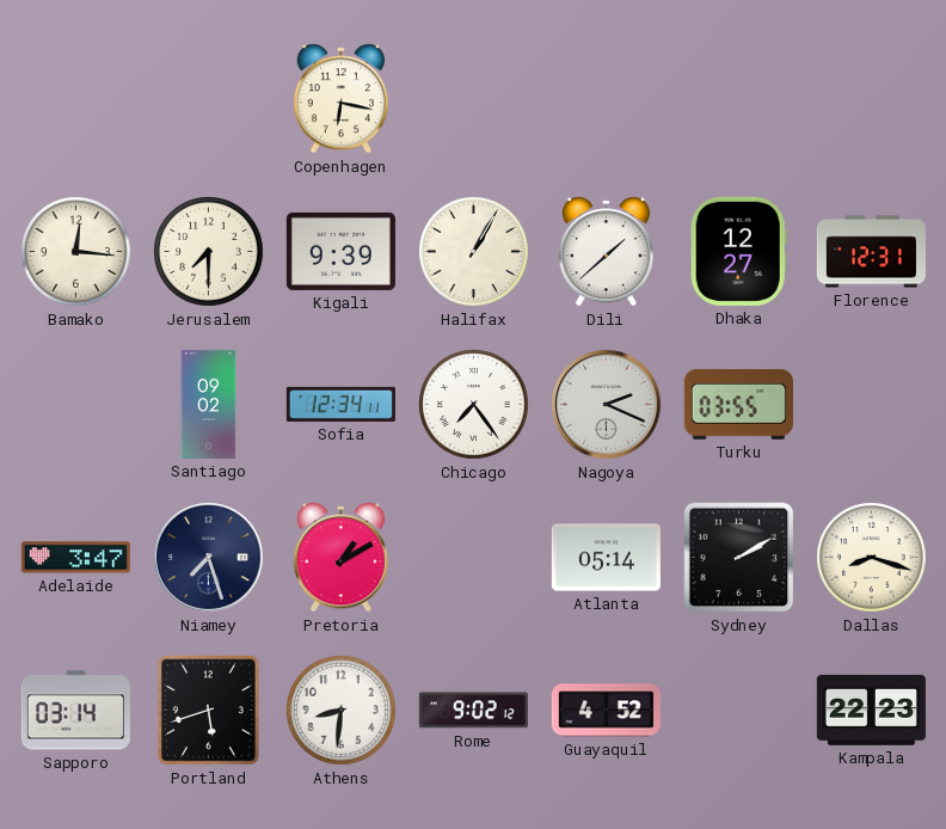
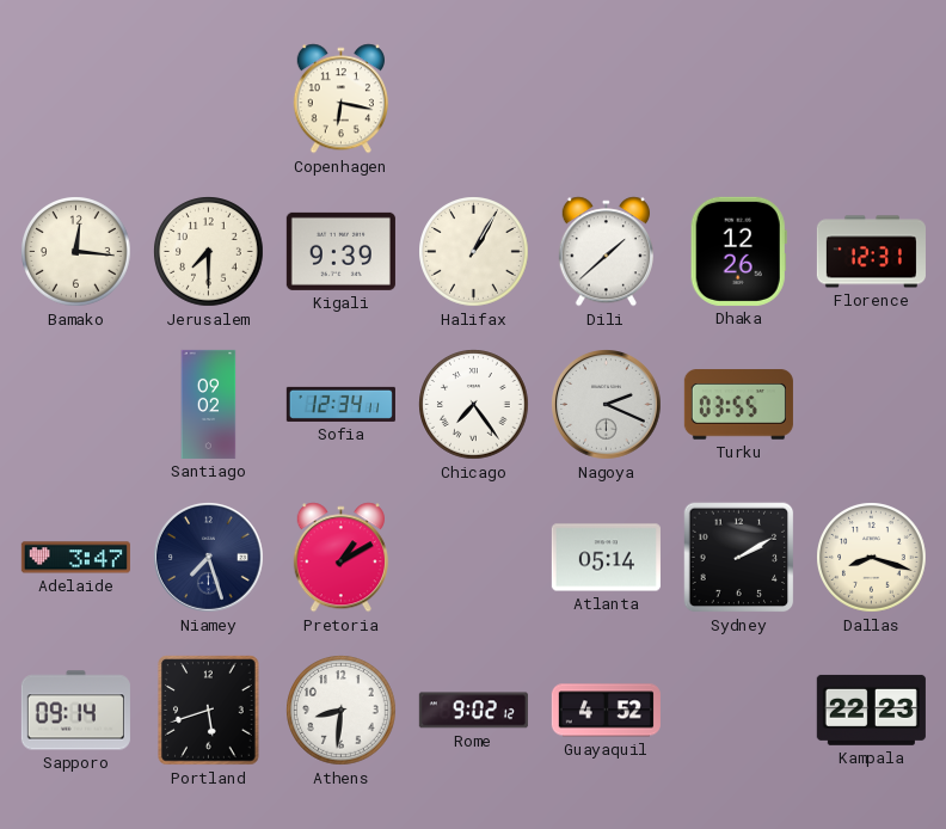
Dhaka: 12:27 -> 12:26 (738, 251)
Sapporo: 03:14 -> 09:14 (75, 711)
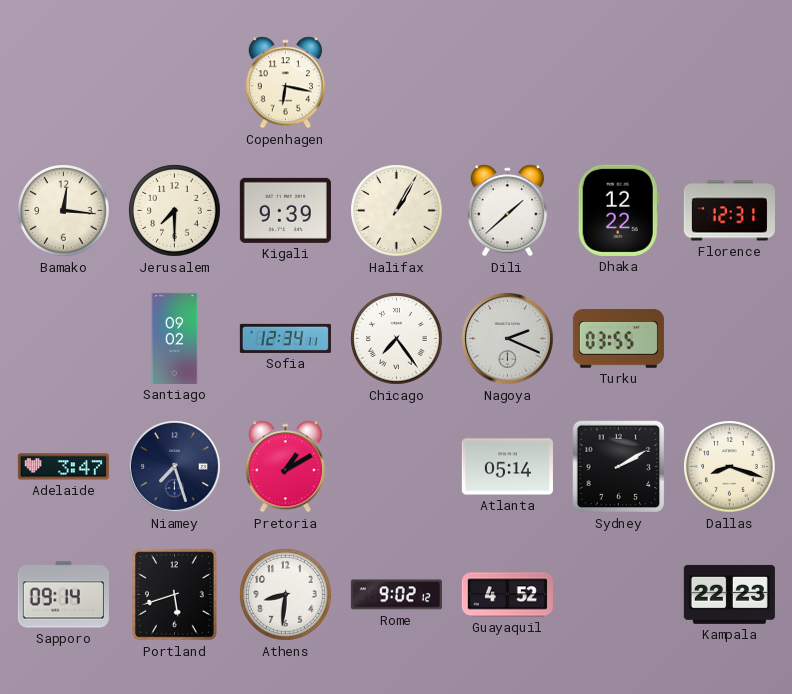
Dhaka: 12:26 -> 12:22 (618, 210)
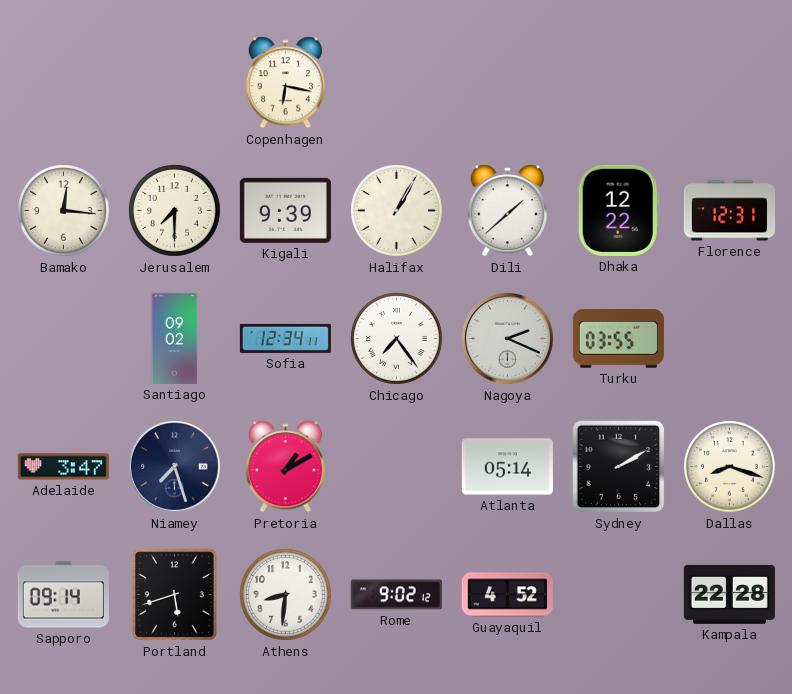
Kampala: 22:23 -> 22:28 (729, 594)
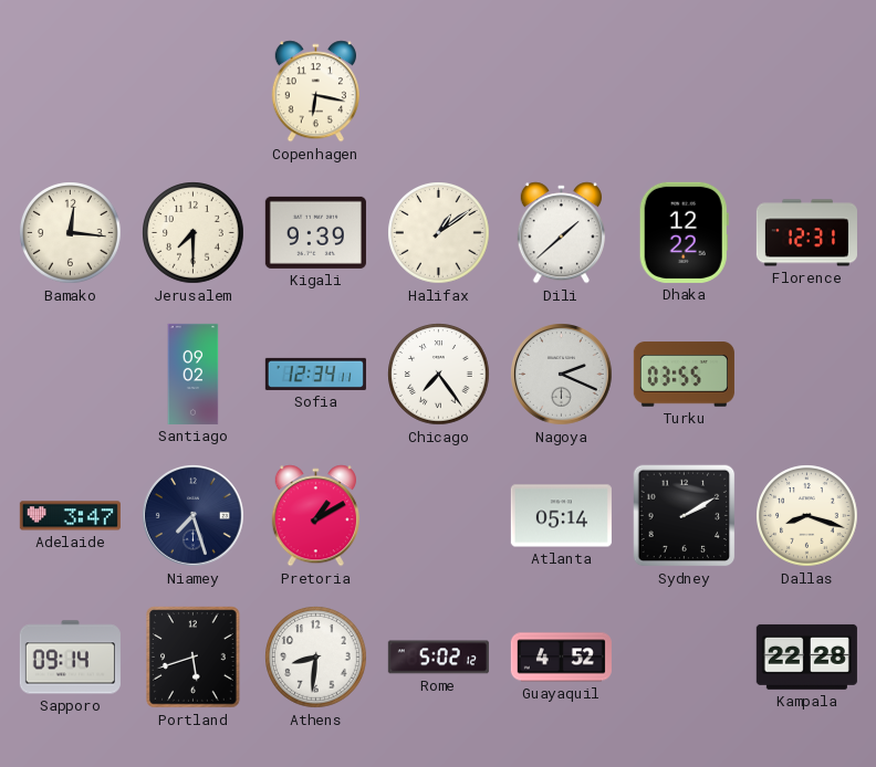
Halifax: 1:05 -> 1:09 (439, 233)
Rome: 9:02 -> 5:02 (438, 658)
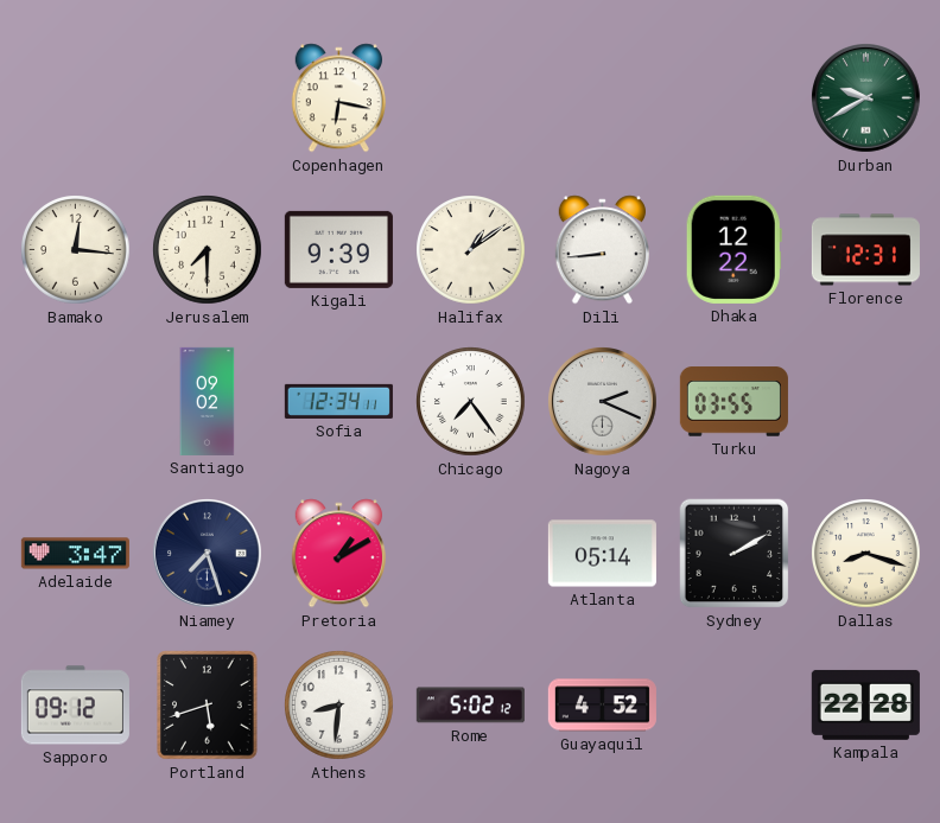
Durban: none -> 9:40 (866, 98)
Dili: 1:38 -> 8:44 (602, 250)
Sapporo: 09:14 -> 09:12 (75, 706)
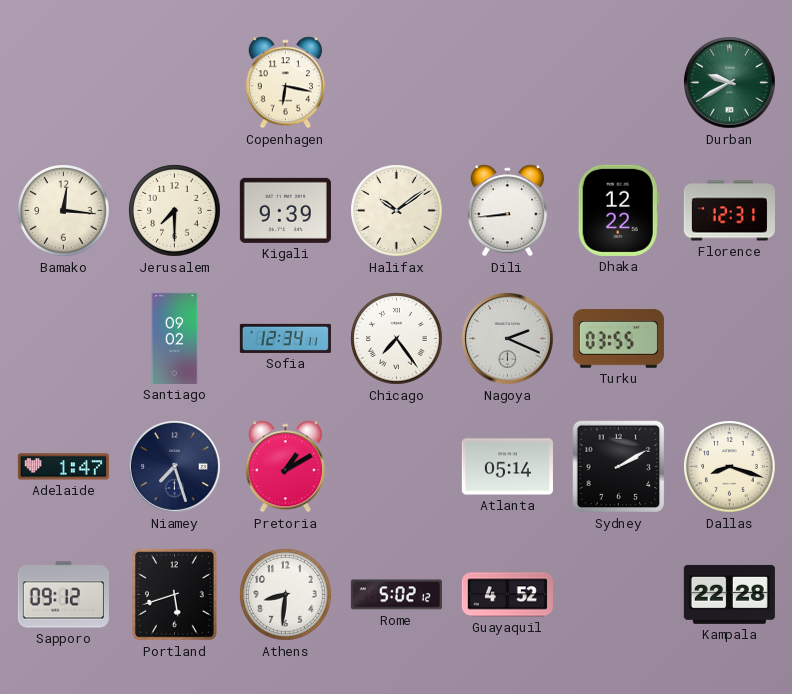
Halifax: 1:09 -> 10:09 (397, 211)
Adelaide: 3:47 -> 1:47 (63, 467)
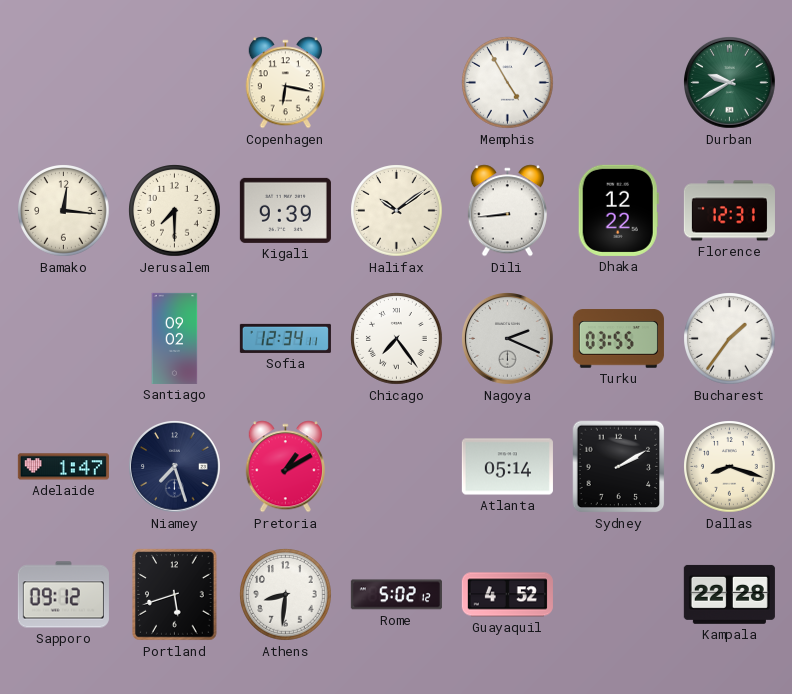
Memphis: none -> 4:55 (508, 83)
Bucharest: none -> 1:36 (730, 339)
